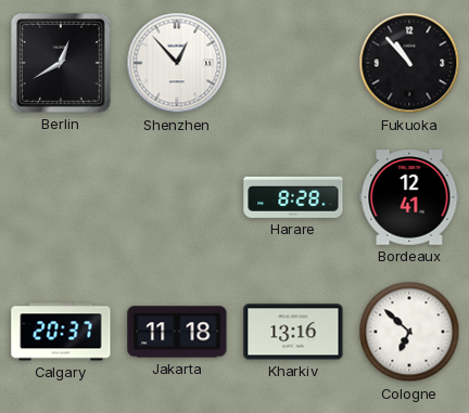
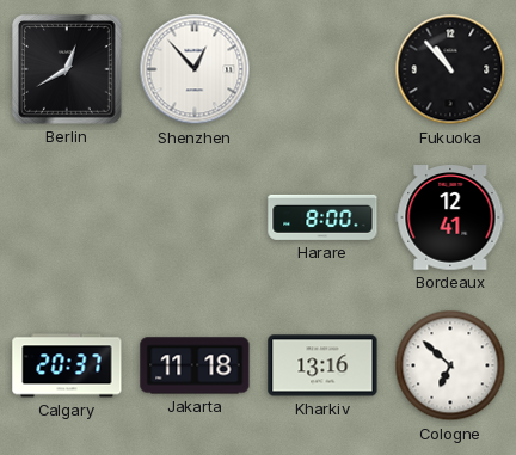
Harare: 8:28 -> 8:00 (322, 217)
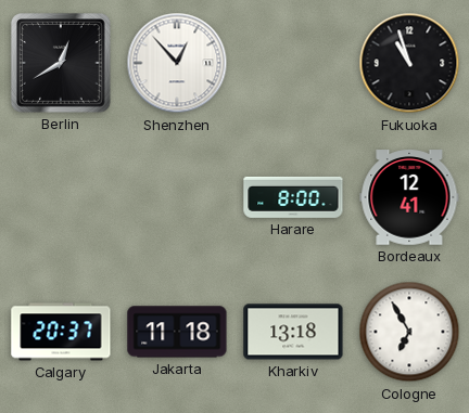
Fukuoka: 10:53 -> 10:57 (409, 63)
Kharkiv: 13:16 -> 13:18 (293, 332)
Cologne: 6:52 -> 6:55 (409, 332)
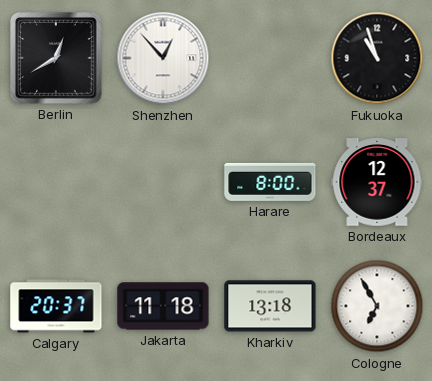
Bordeaux: 12:41 -> 12:37 (377, 182)
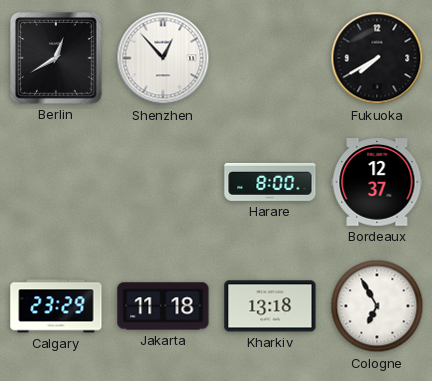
Fukuoka: 10:57 -> 7:40 (377, 58)
Calgary: 20:37 -> 23:29 (56, 306)
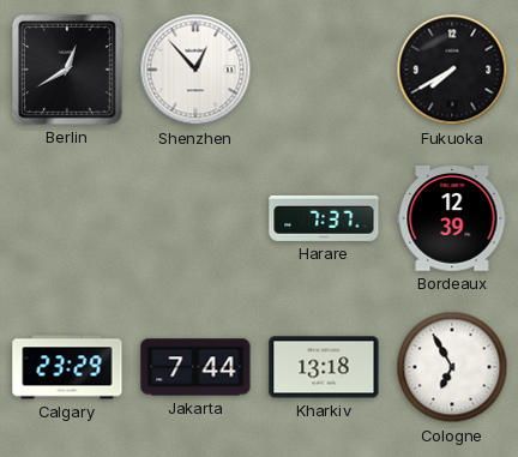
Harare: 8:00 -> 7:37 (324, 218)
Bordeaux: 12:37 -> 12:39 (452, 218)
Jakarta: 11:18 -> 7:44 (195, 367)
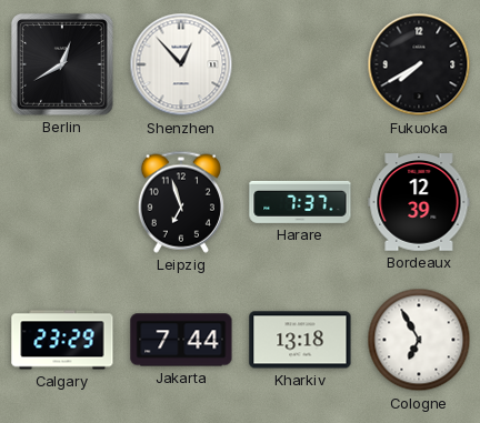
Leipzig: none -> 6:57 (181, 202)
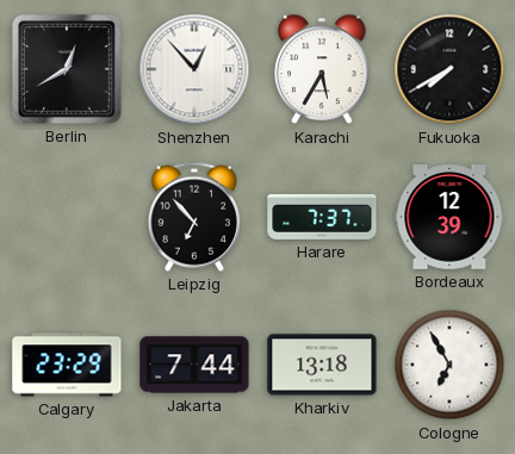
Karachi: none -> 5:35 (322, 69)
Leipzig: 6:57 -> 6:53 (194, 217)
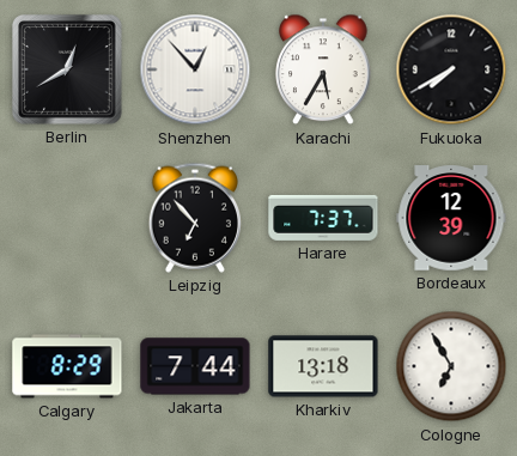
Calgary: 23:29 -> 8:29 (67, 366)
